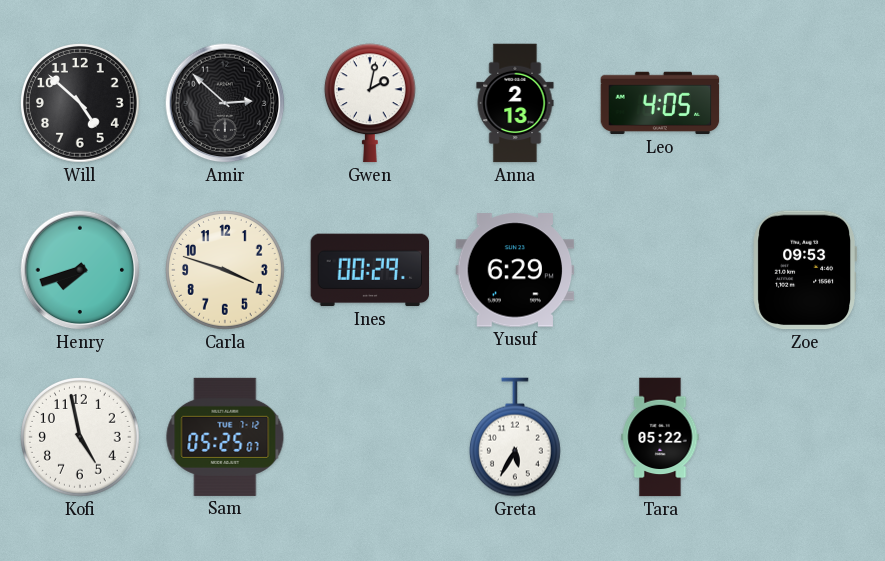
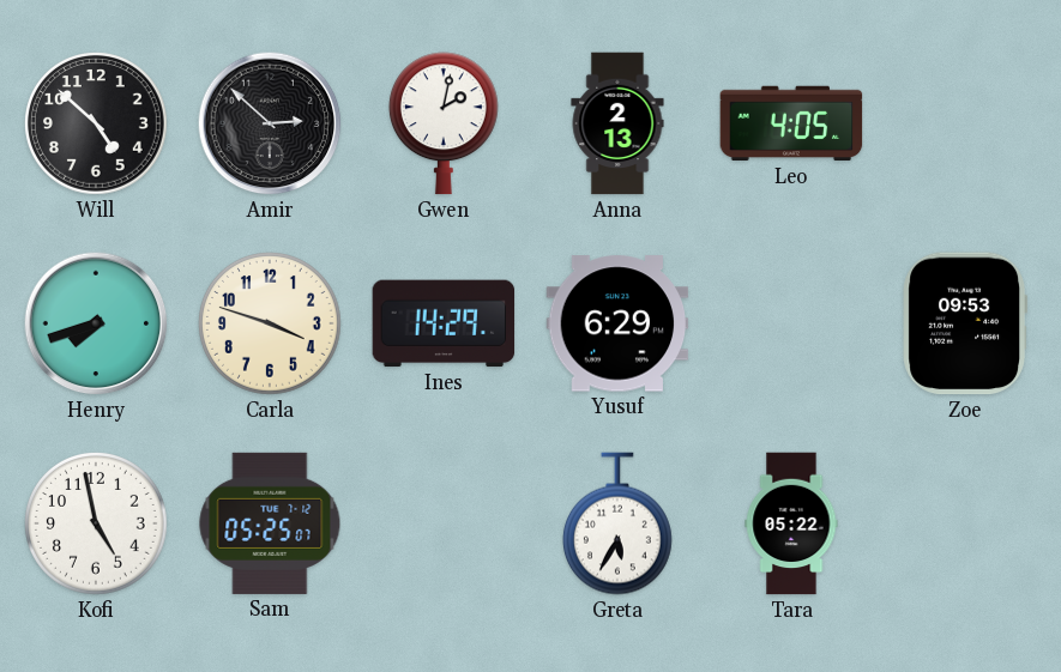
Ines: 00:29 -> 14:29 (444, 323)
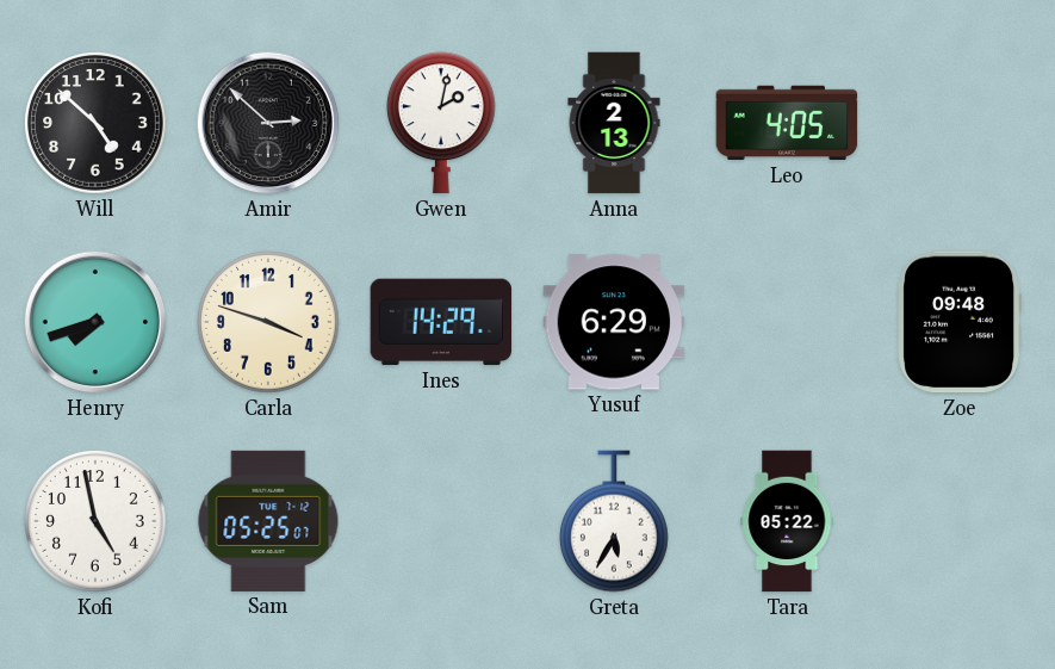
Zoe: 09:53 -> 09:48 (958, 322)
